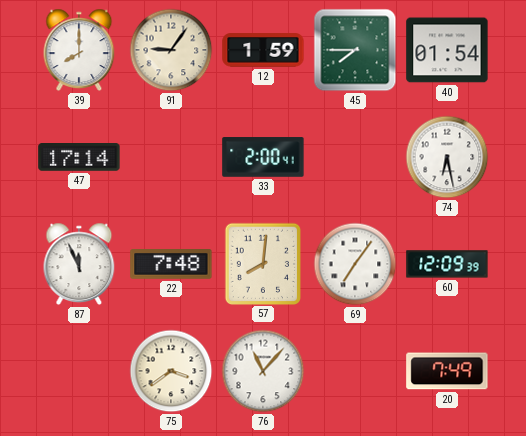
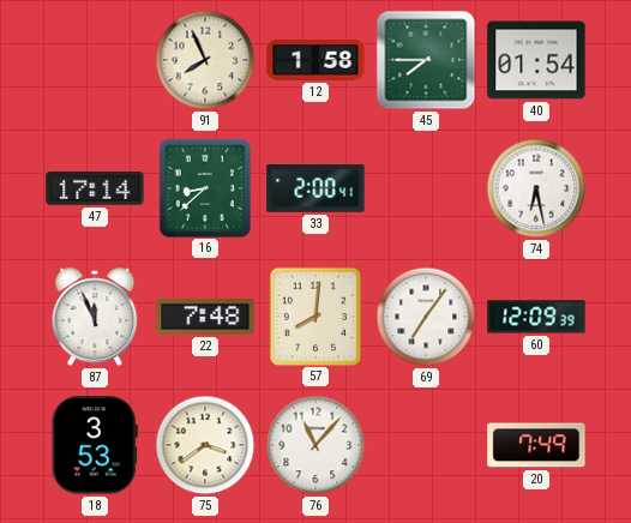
39: 8:00 -> none (79, 50)
91: 9:06 -> 7:56 (205, 60)
12: 1:59 -> 1:58 (315, 60)
16: none -> 8:38 (204, 187)
18: none -> 3:53 (95, 445)
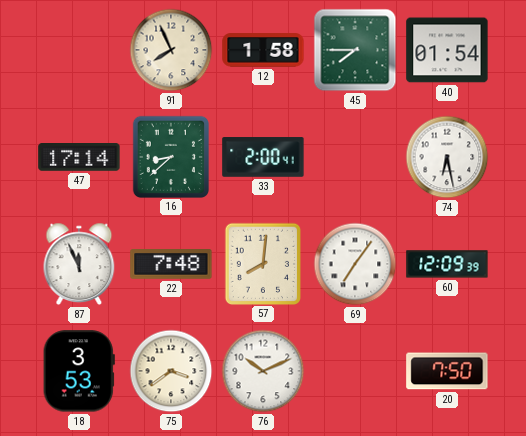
76: 11:07 -> 10:11 (263, 371)
20: 7:49 -> 7:50 (447, 371)
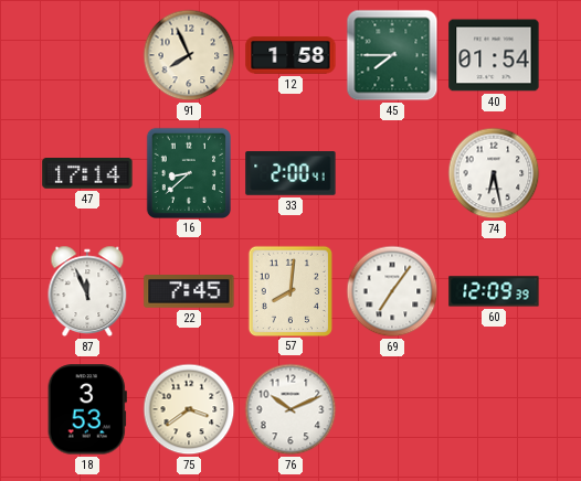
22: 7:48 -> 7:45 (189, 292)
20: 7:50 -> none (447, 371)
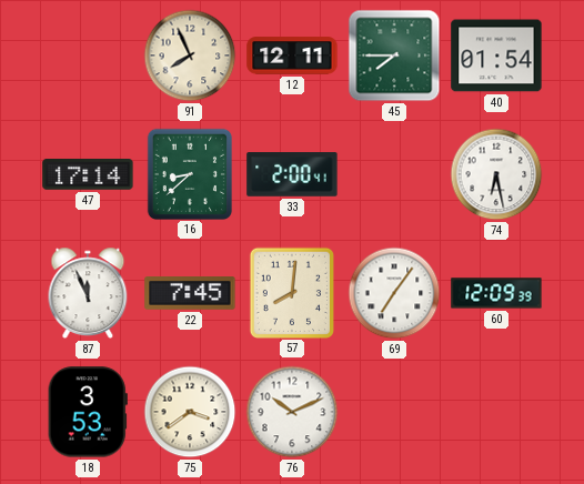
12: 1:58 -> 12:11 (292, 56)
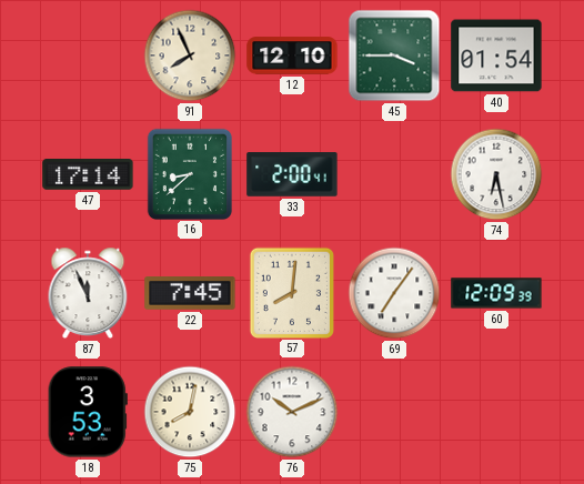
12: 12:11 -> 12:10 (292, 56)
45: 7:45 -> 3:45 (394, 56)
75: 3:39 -> 8:02 (190, 412)
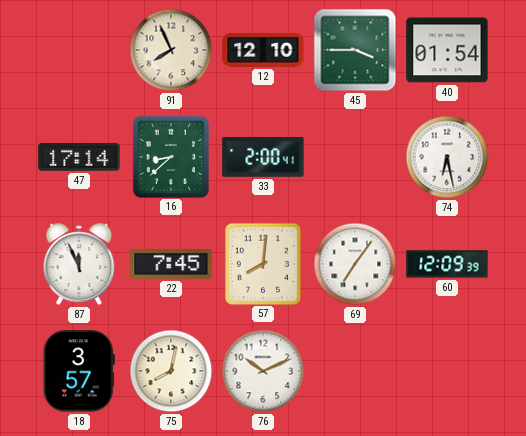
18: 3:53 -> 3:57 (79, 371)
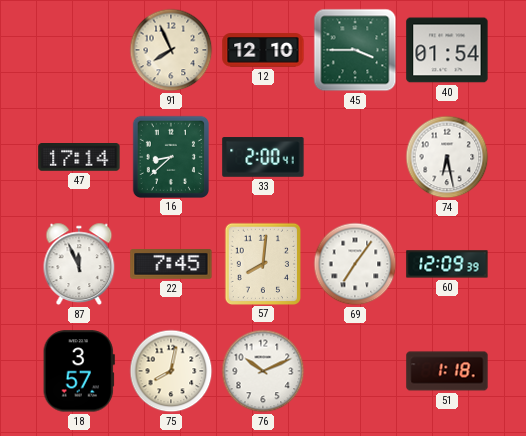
51: none -> 1:18 (447, 371)
